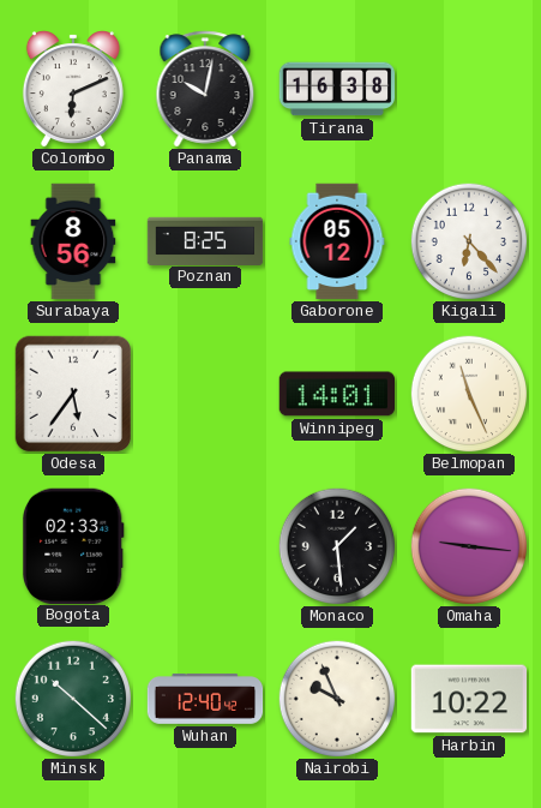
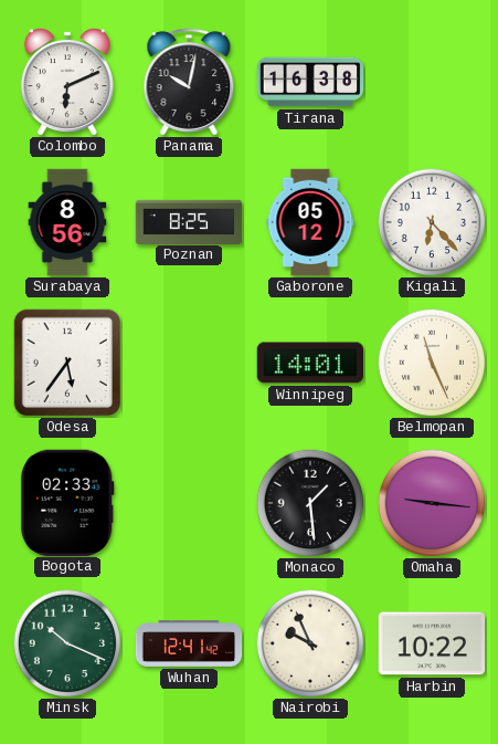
Minsk: 10:22 -> 10:19 (67, 643)
Wuhan: 12:40 -> 12:41 (189, 643)
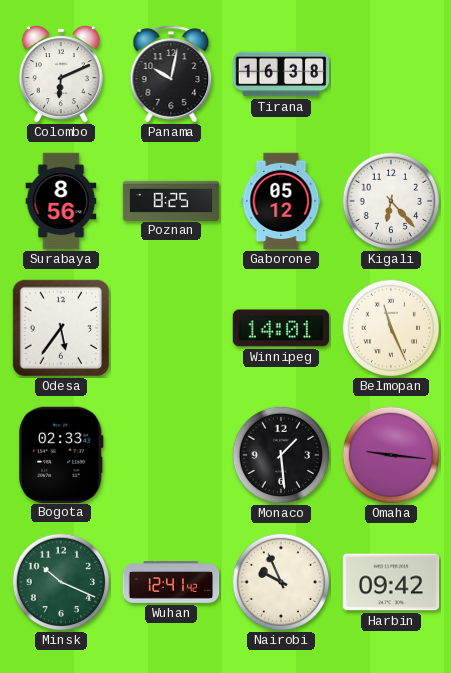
Harbin: 10:22 -> 09:42 (391, 582)
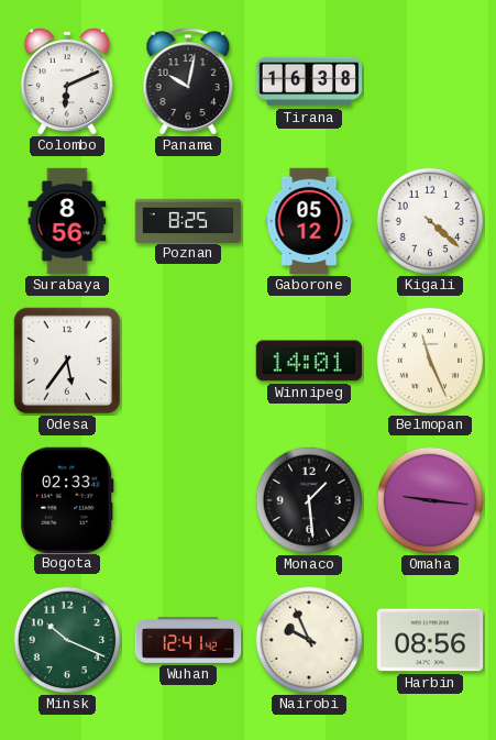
Kigali: 6:23 -> 4:22 (430, 221)
Harbin: 09:42 -> 08:56 (430, 640)
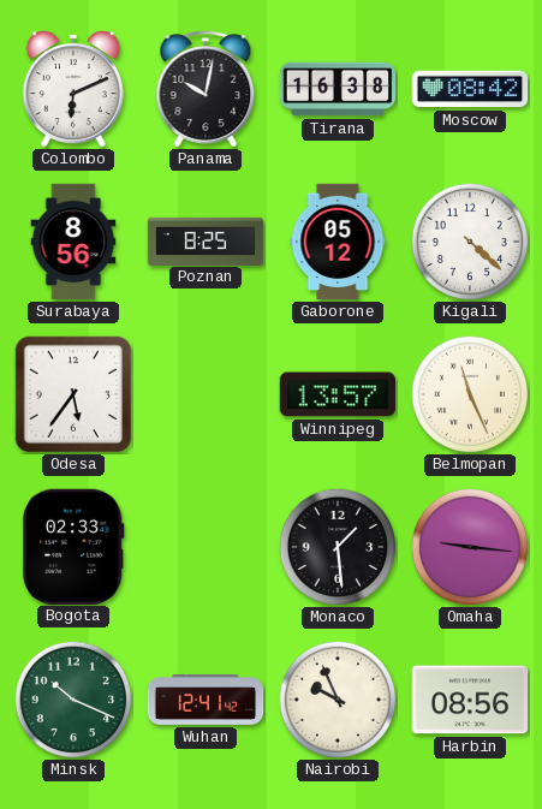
Moscow: none -> 08:42 (470, 89)
Winnipeg: 14:01 -> 13:57 (336, 394)
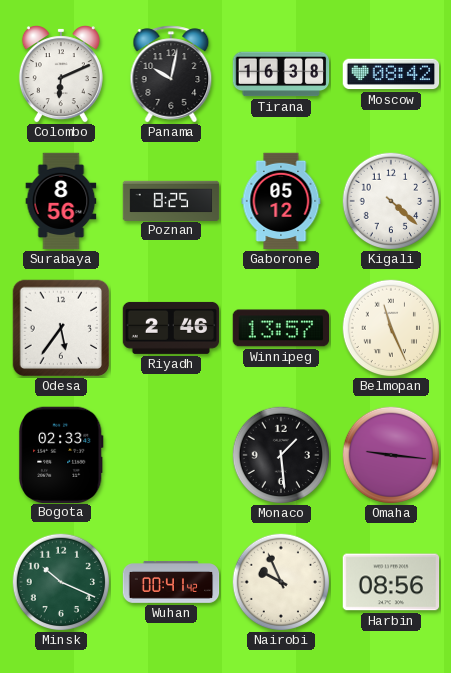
Riyadh: none -> 2:46 (171, 328)
Wuhan: 12:41 -> 00:41 (171, 582)
